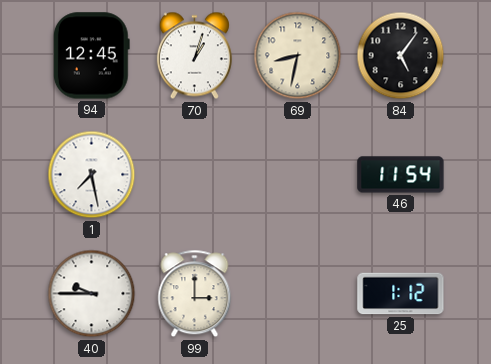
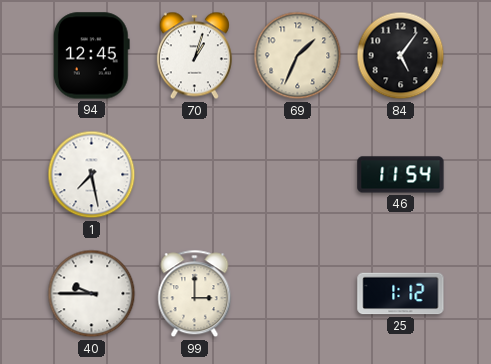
69: 8:32 -> 1:34 (298, 56)
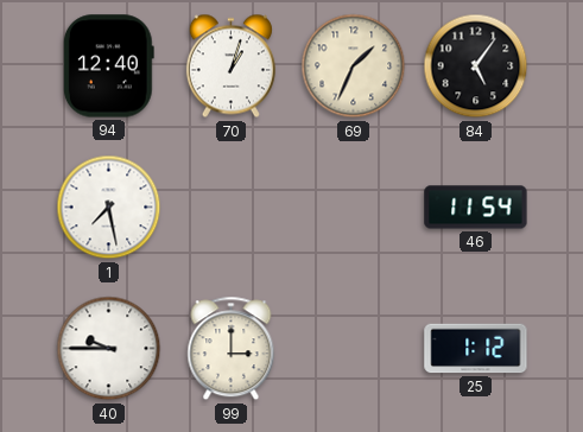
94: 12:45 -> 12:40 (108, 66)
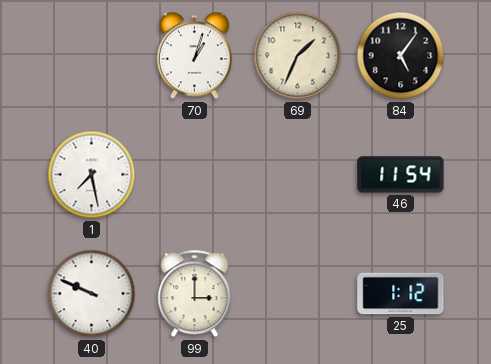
94: 12:40 -> none (108, 66)
40: 9:45 -> 9:49 (92, 294)
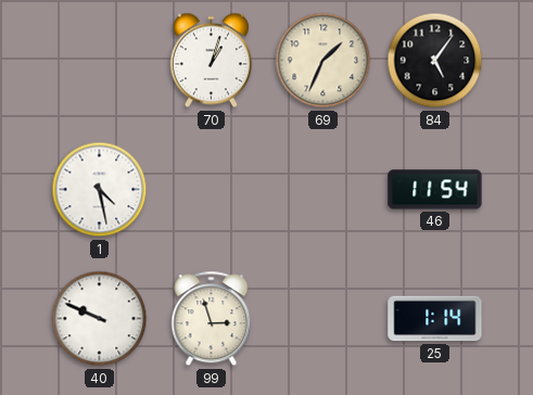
1: 7:28 -> 4:28 (100, 190)
99: 3:00 -> 2:57 (212, 319)
25: 1:12 -> 1:14 (435, 319)
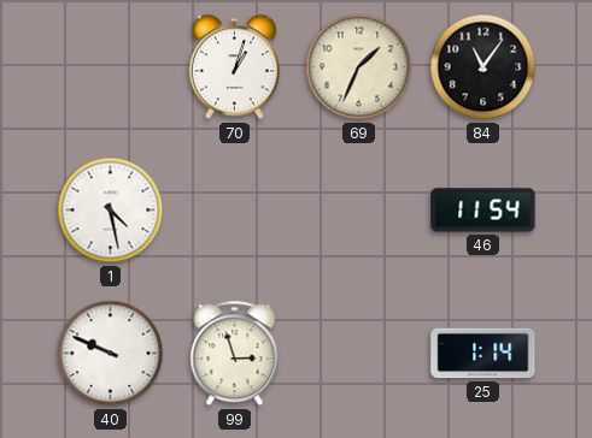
84: 5:06 -> 11:06 (483, 67)
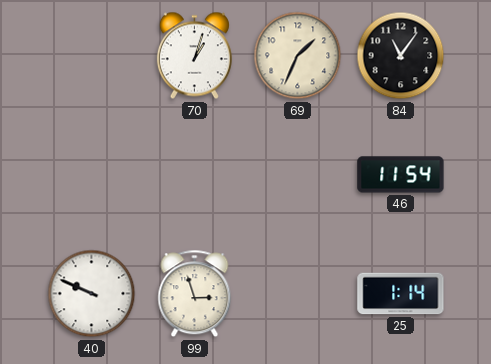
1: 4:28 -> none (111, 211)
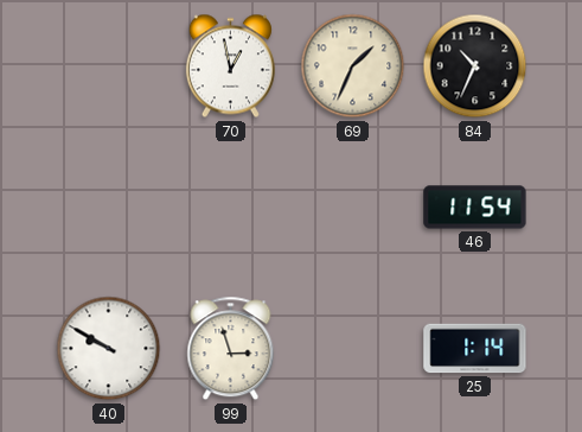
70: 1:03 -> 12:58 (230, 66)
84: 11:06 -> 10:34 (475, 66)
40: 9:49 -> 9:50 (109, 349)
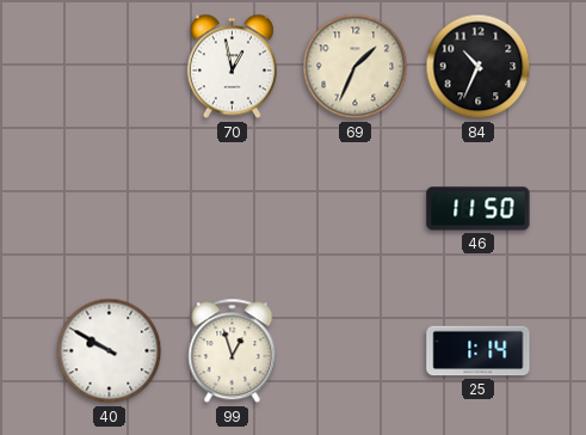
46: 11:54 -> 11:50 (479, 209)
99: 2:57 -> 12:57 (233, 351)
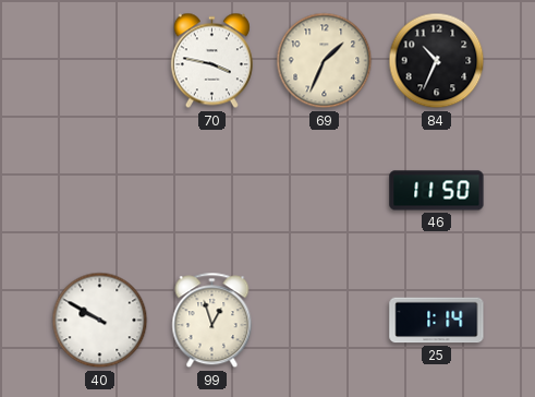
70: 12:58 -> 3:47 (211, 61)
